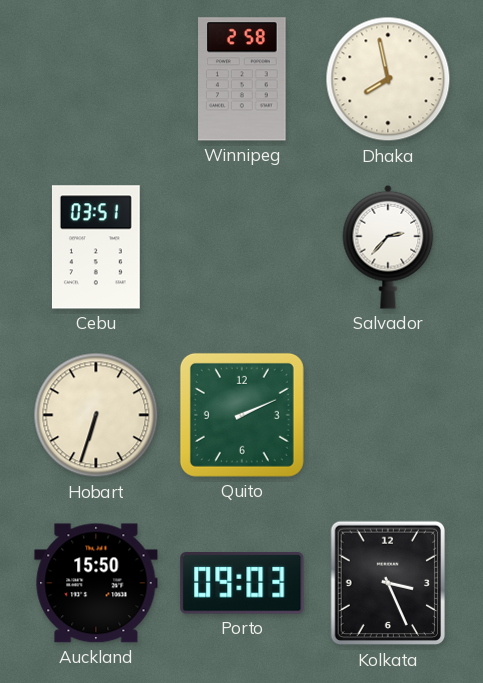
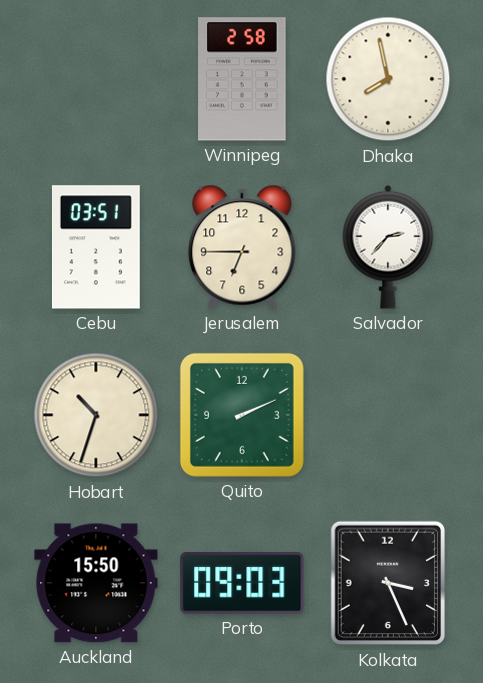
Jerusalem: none -> 6:45 (242, 247)
Hobart: 6:33 -> 10:33 (96, 415)
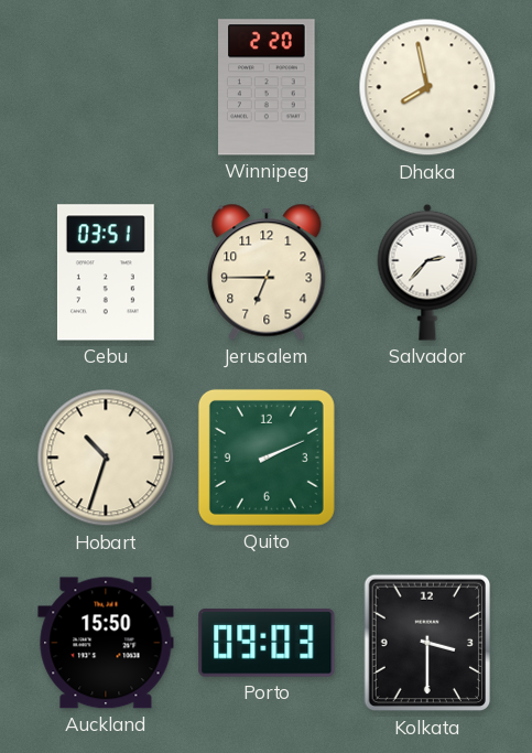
Winnipeg: 2:58 -> 2:20 (267, 87)
Kolkata: 3:26 -> 3:30 (427, 643)
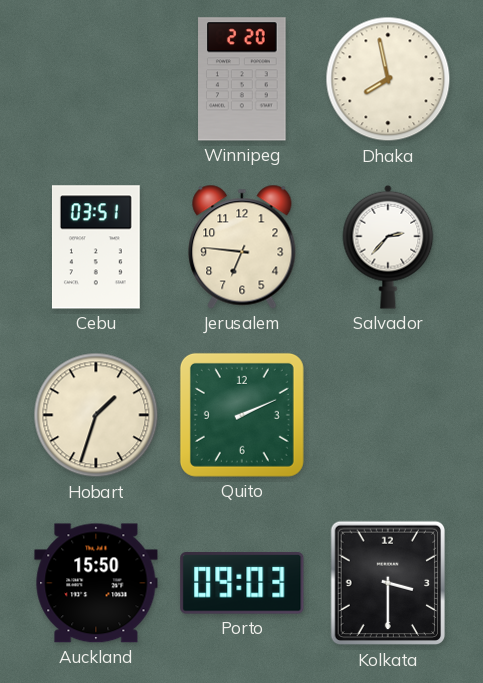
Jerusalem: 6:45 -> 6:46 (242, 247)
Hobart: 10:33 -> 1:33 (96, 415)
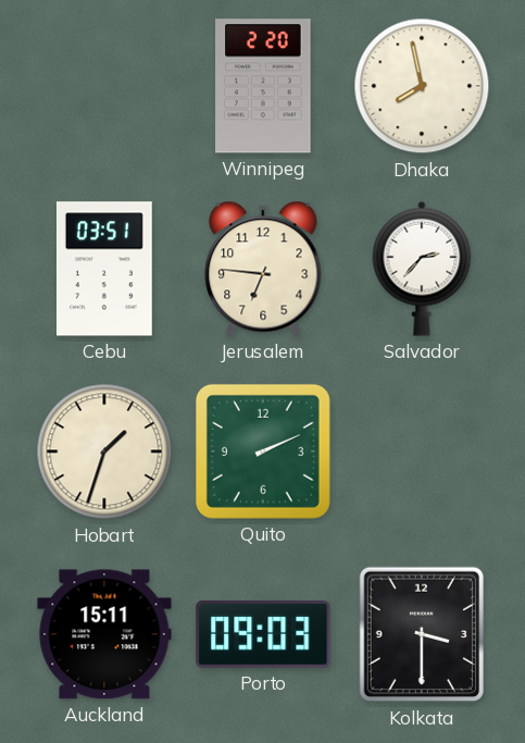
Auckland: 15:50 -> 15:11 (104, 634)
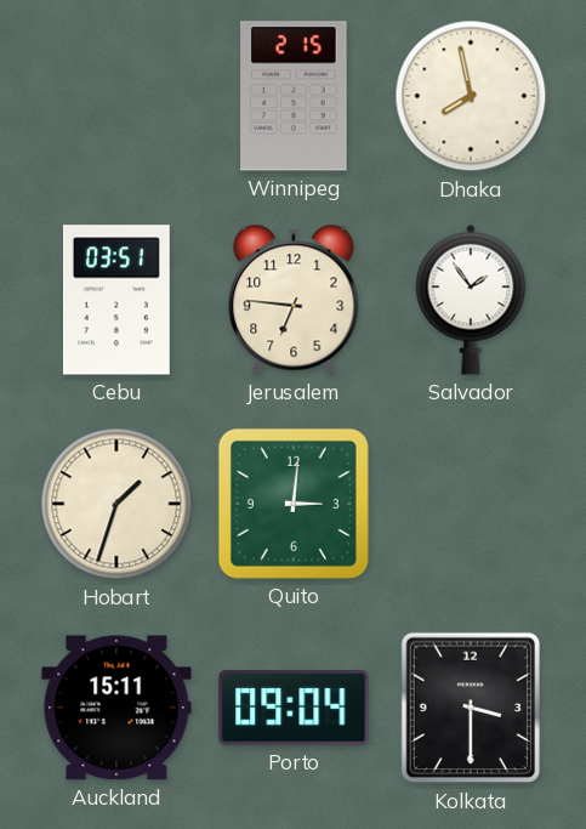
Winnipeg: 2:20 -> 2:15 (294, 96)
Salvador: 2:37 -> 1:54 (471, 300)
Quito: 2:11 -> 3:01 (294, 504)
Porto: 09:03 -> 09:04 (294, 709)
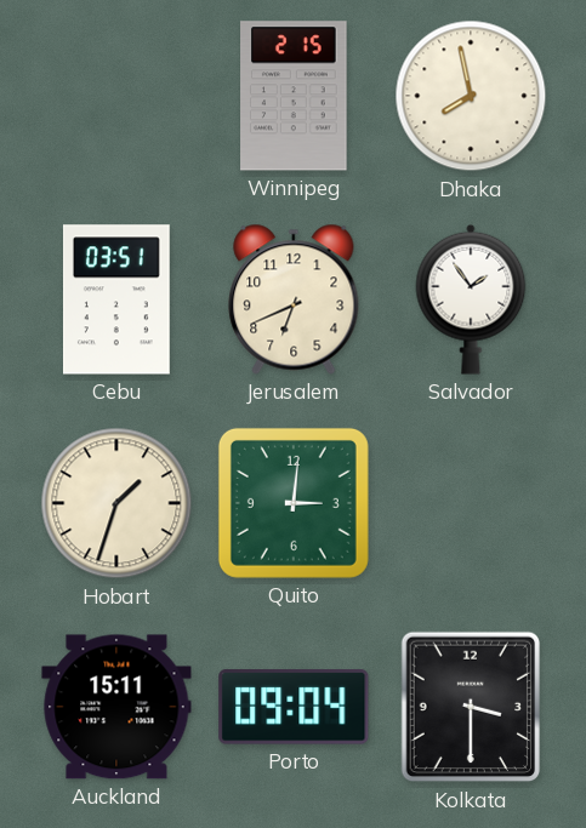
Jerusalem: 6:46 -> 6:41 (294, 299)
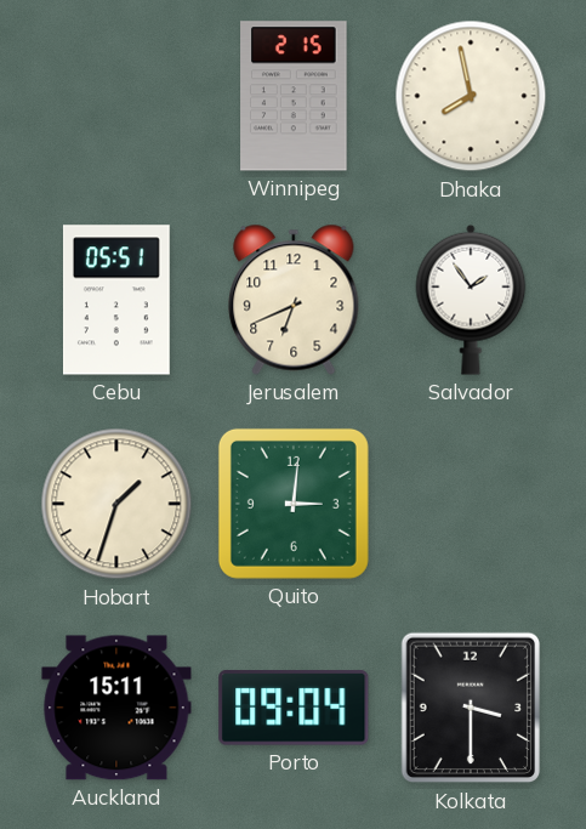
Cebu: 03:51 -> 05:51 (116, 300)
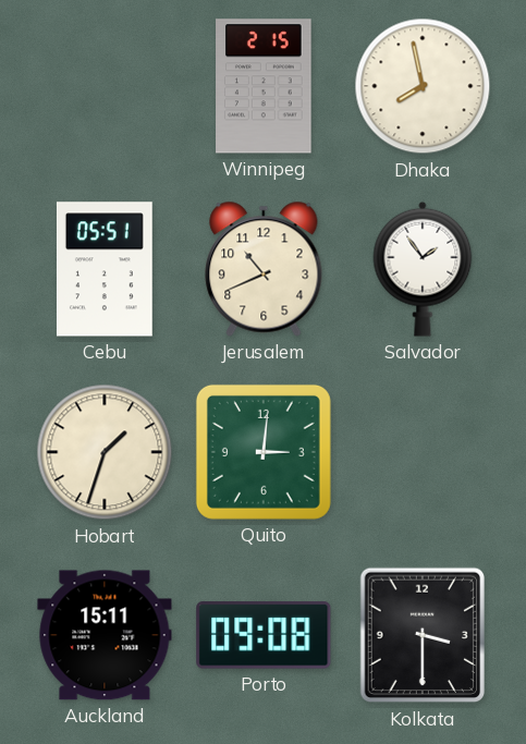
Jerusalem: 6:41 -> 10:41 (264, 269)
Porto: 09:04 -> 09:08 (264, 636)
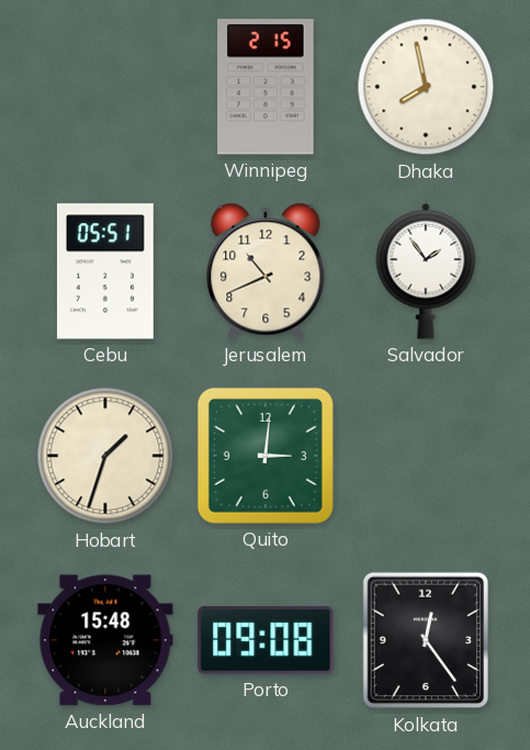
Auckland: 15:11 -> 15:48 (105, 640)
Kolkata: 3:30 -> 12:24 (426, 640)
